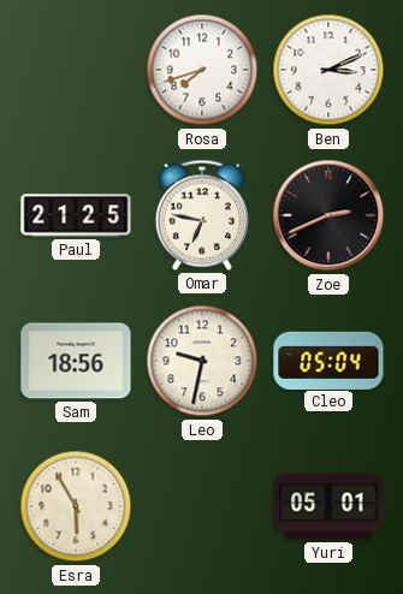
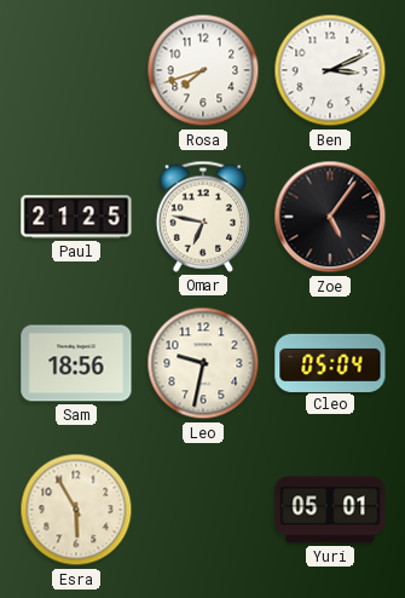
Zoe: 2:41 -> 5:06 (330, 217)
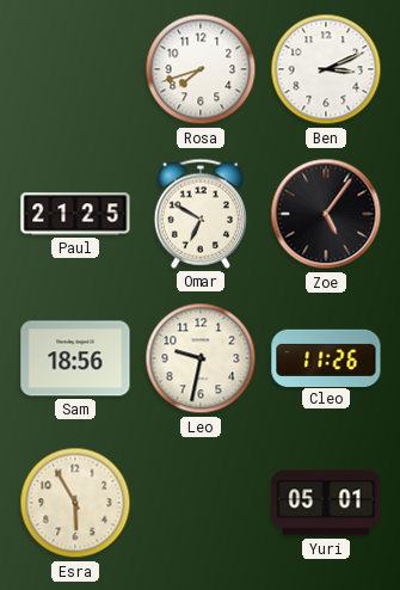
Omar: 6:47 -> 6:50 (201, 214)
Cleo: 05:04 -> 11:26 (326, 357)
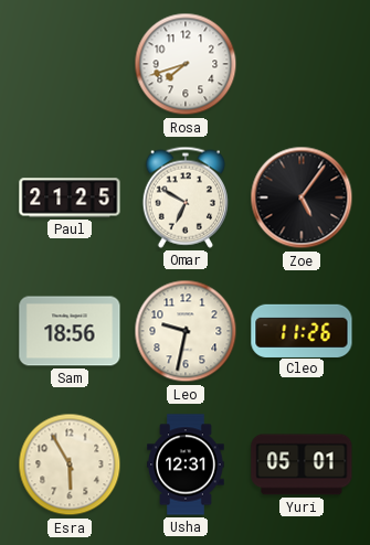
Ben: 3:11 -> none (326, 69)
Usha: none -> 12:31 (186, 464)
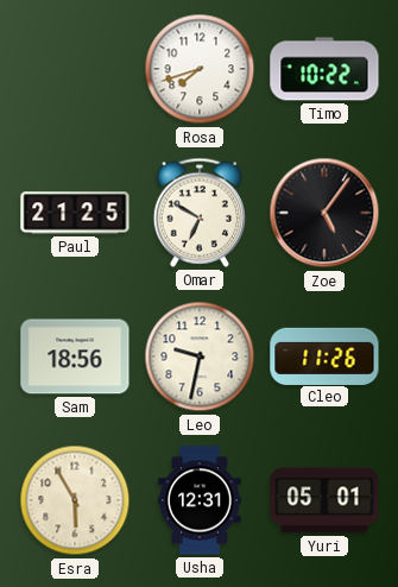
Timo: none -> 10:22 (324, 69)
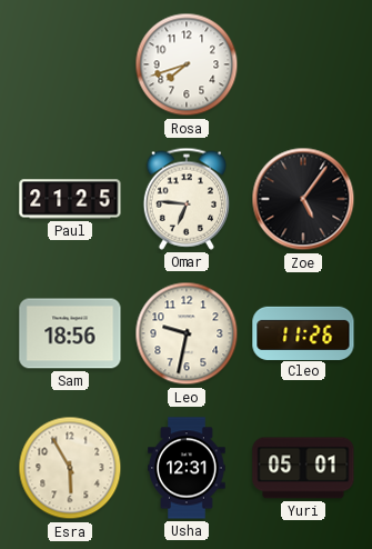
Timo: 10:22 -> none (324, 69)
Omar: 6:50 -> 6:46 (187, 199)
